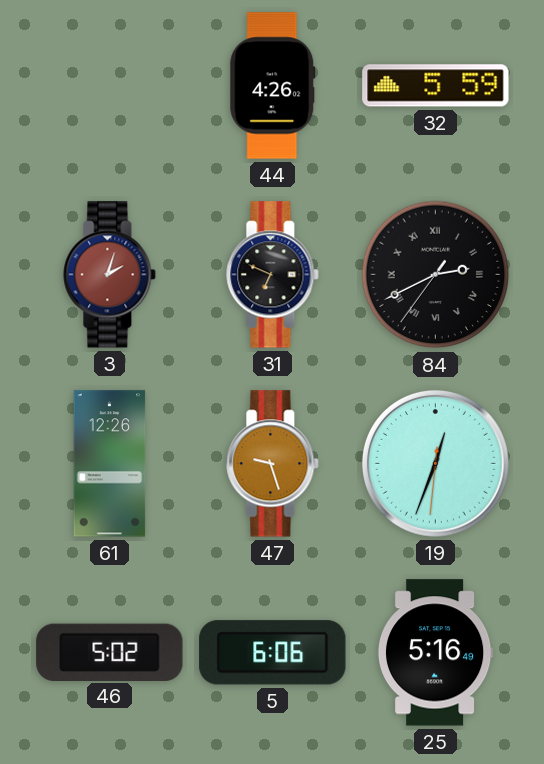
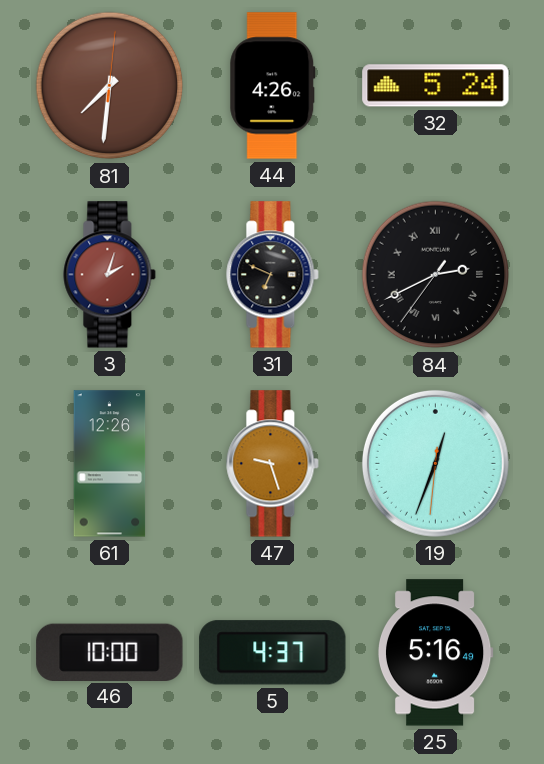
81: none -> 7:31 (110, 86)
32: 5:59 -> 5:24 (436, 86)
46: 5:02 -> 10:00 (110, 652)
5: 6:06 -> 4:37 (273, 653)
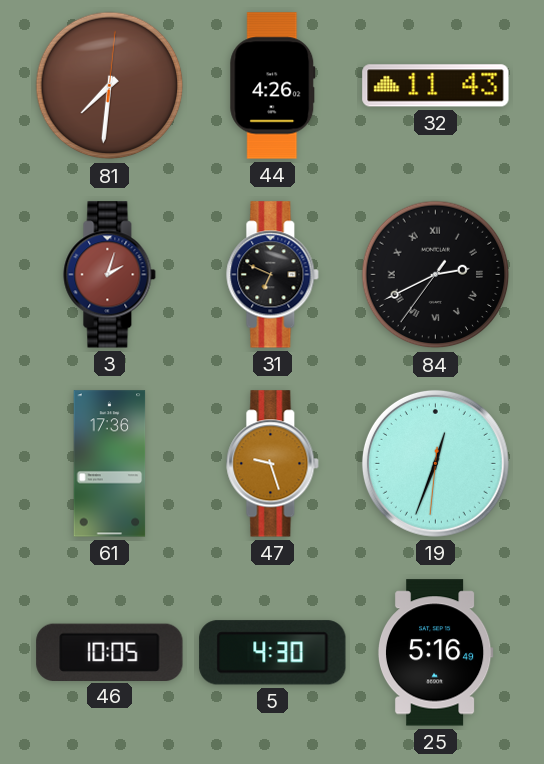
32: 5:24 -> 11:43 (436, 86)
61: 12:26 -> 17:36 (110, 464)
46: 10:00 -> 10:05 (110, 652)
5: 4:37 -> 4:30 (273, 653)
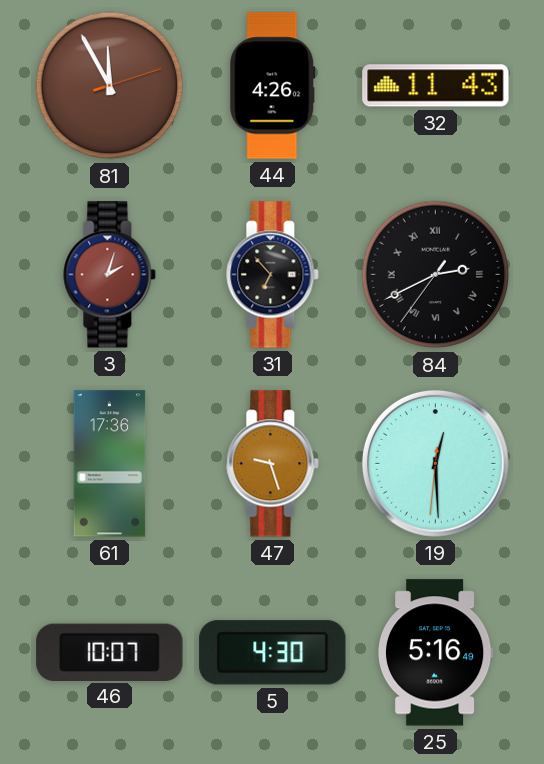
81: 7:31 -> 11:55 (110, 86)
31: 6:49 -> 6:53 (273, 275)
19: 12:33 -> 12:29 (435, 463)
46: 10:05 -> 10:07 (110, 652)
